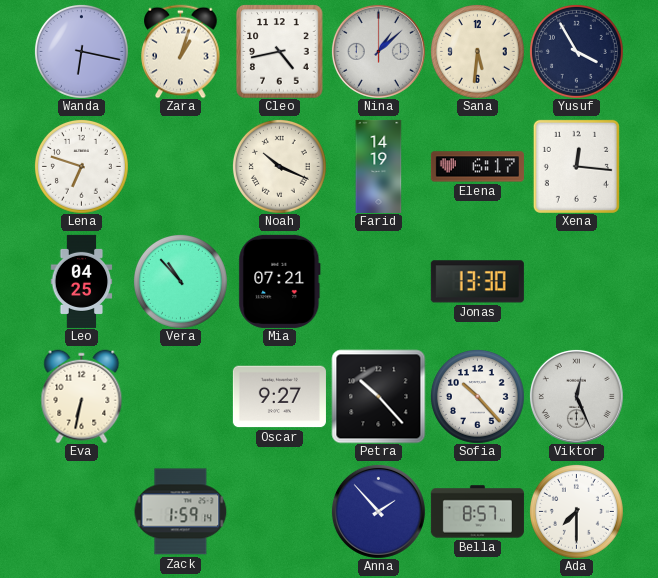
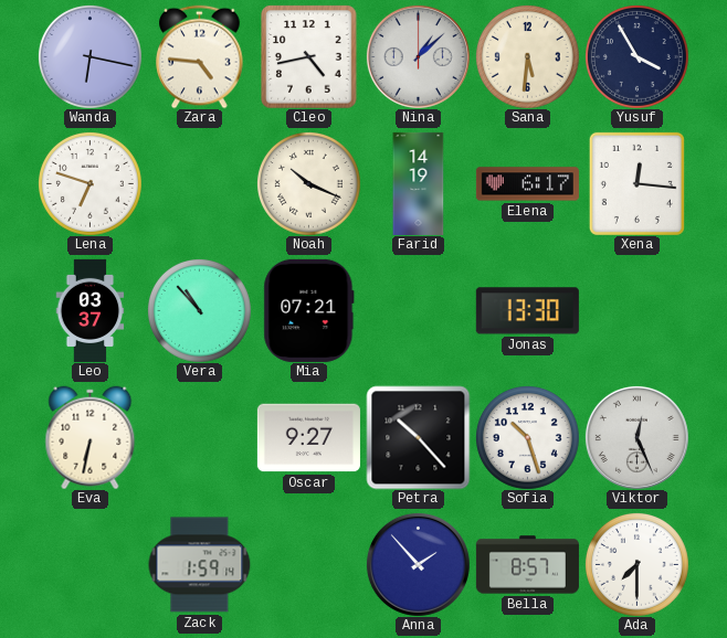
Zara: 1:03 -> 4:46 (200, 56)
Leo: 04:25 -> 03:37 (91, 310)
Sofia: 10:23 -> 10:27 (527, 437)
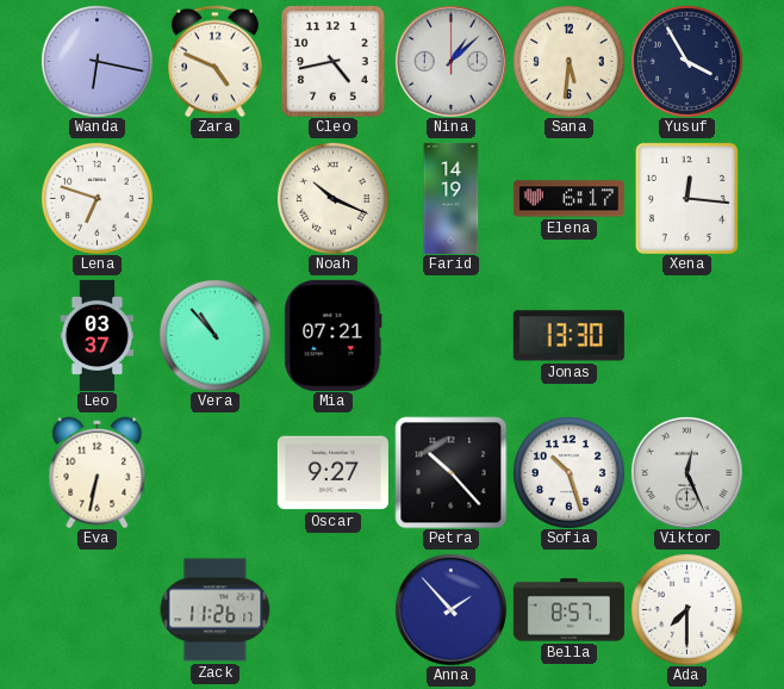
Zara: 4:46 -> 4:49 (216, 61)
Zack: 1:59 -> 11:26 (214, 610)
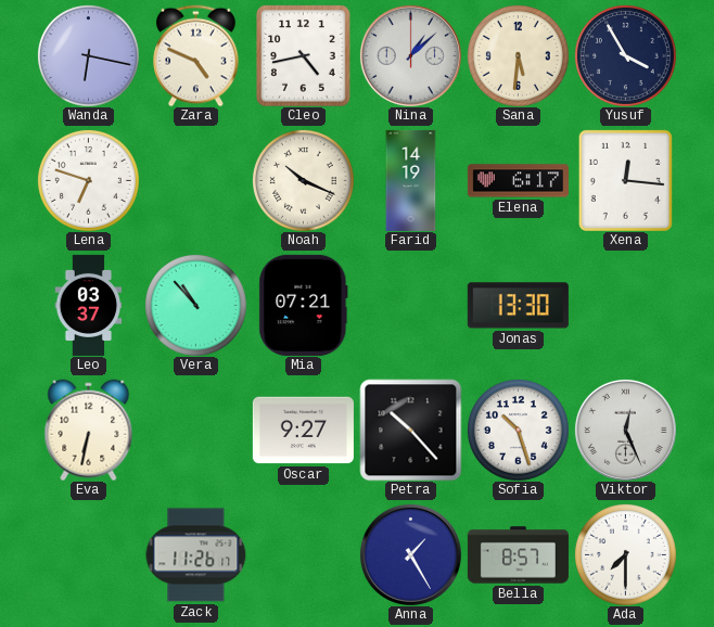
Anna: 1:53 -> 1:25 (410, 554)
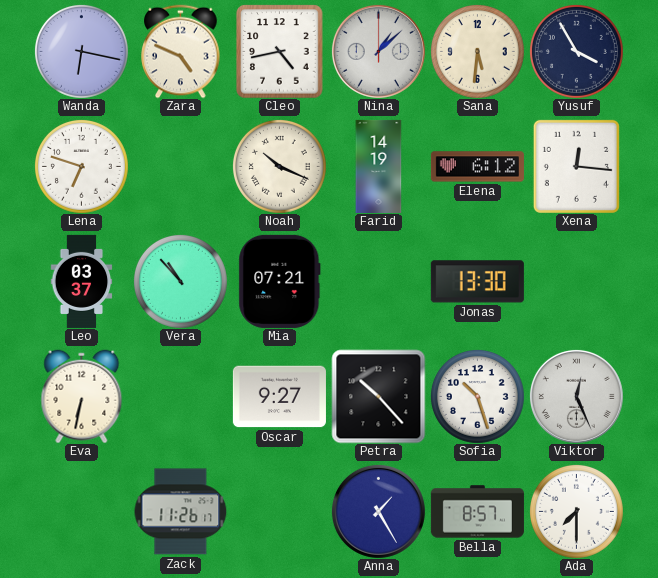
Elena: 6:17 -> 6:12 (477, 167)
